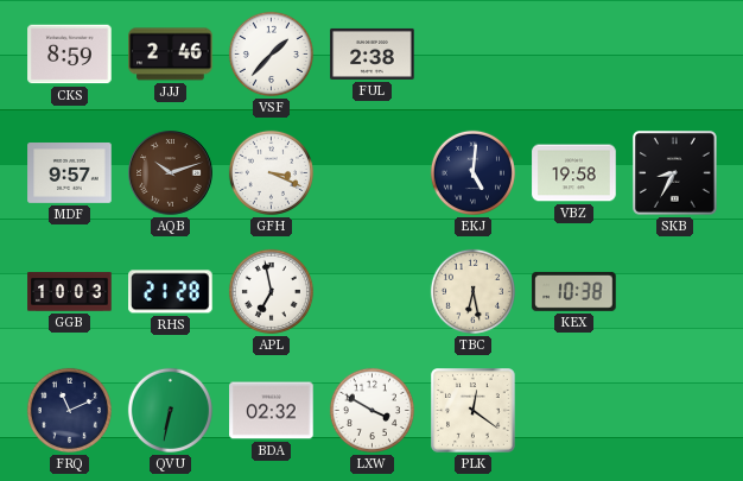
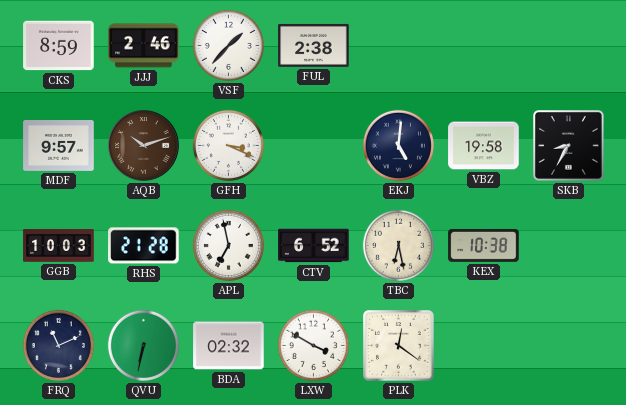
CTV: none -> 6:52 (314, 246)
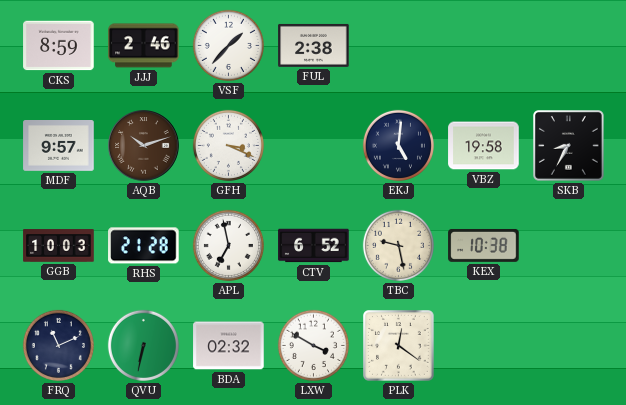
TBC: 6:28 -> 9:28 (398, 245)
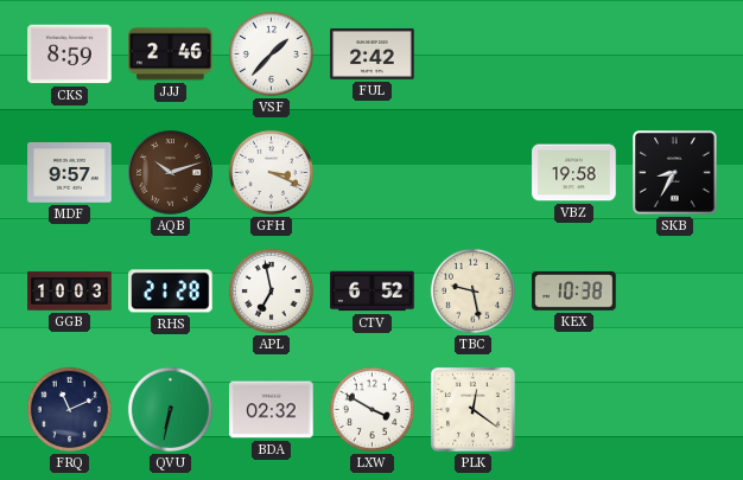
FUL: 2:38 -> 2:42 (373, 53)
EKJ: 5:01 -> none (398, 145)
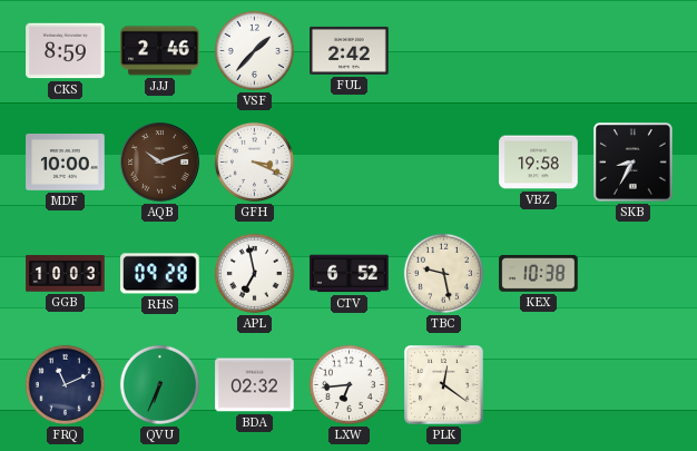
MDF: 9:57 -> 10:00 (66, 163)
RHS: 21:28 -> 09:28 (160, 274)
QVU: 6:32 -> 6:34 (159, 384)
LXW: 3:50 -> 6:44 (348, 384)
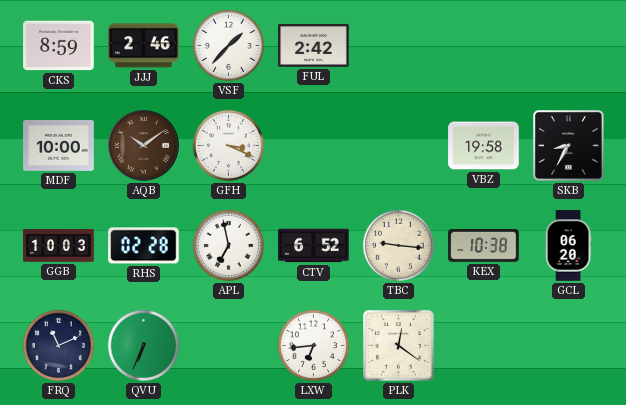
AQB: 10:12 -> 10:09 (144, 146)
RHS: 09:28 -> 02:28 (144, 246)
TBC: 9:28 -> 9:16 (398, 245)
GCL: none -> 06:20 (568, 246)
BDA: 02:32 -> none (255, 385)
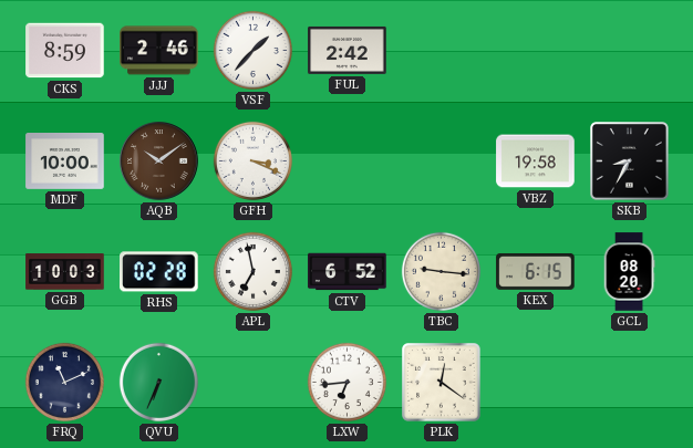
KEX: 10:38 -> 6:15 (536, 272)
GCL: 06:20 -> 08:20 (629, 272)
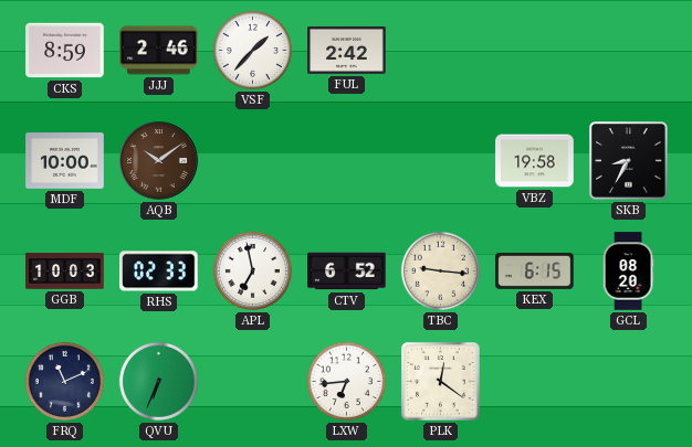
GFH: 3:19 -> none (252, 160)
RHS: 02:28 -> 02:33 (159, 272)
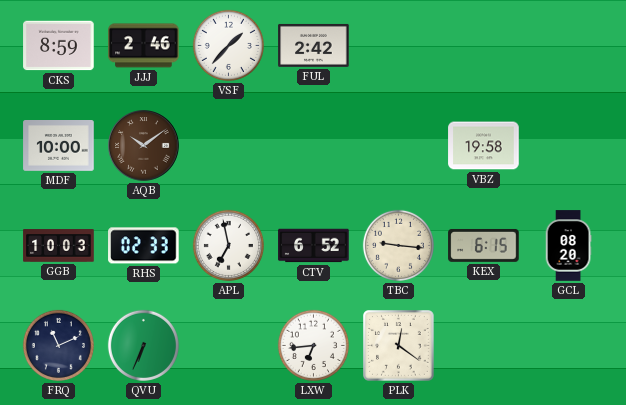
SKB: 8:35 -> none (629, 161)
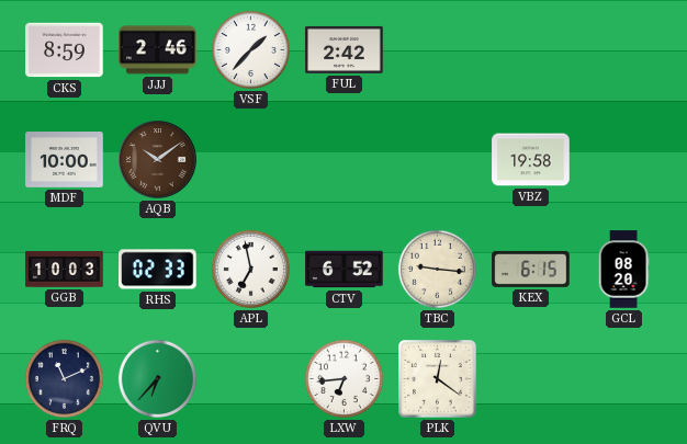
QVU: 6:34 -> 6:37 (157, 378)
